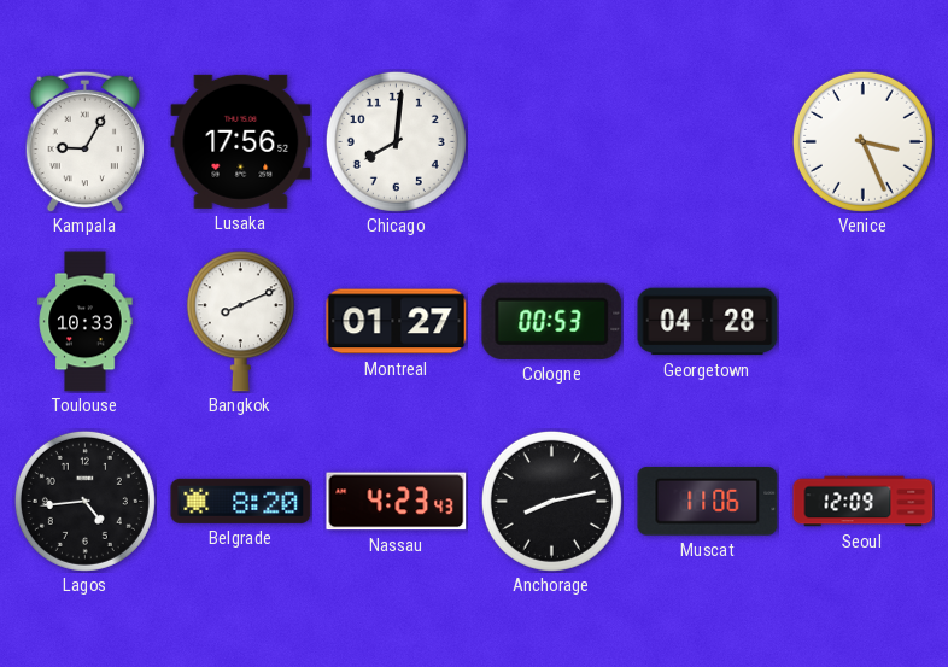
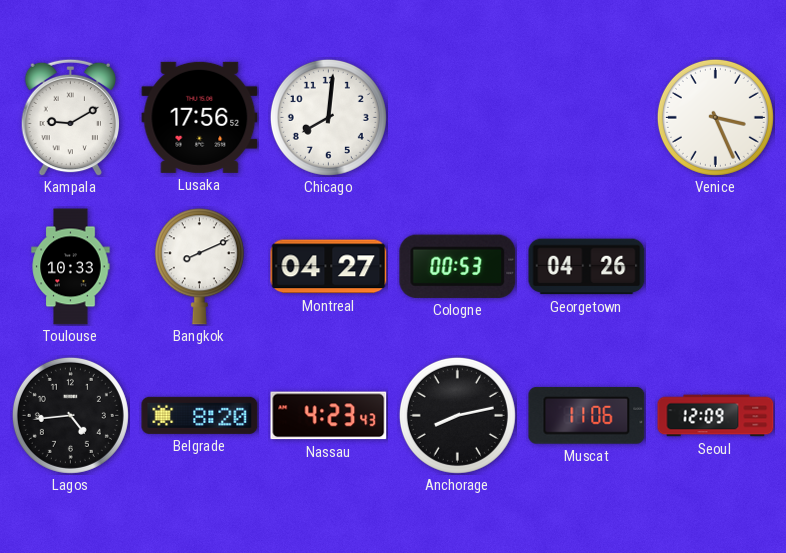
Kampala: 9:05 -> 9:10 (70, 117)
Montreal: 01:27 -> 04:27 (329, 267)
Georgetown: 04:28 -> 04:26 (587, 267)
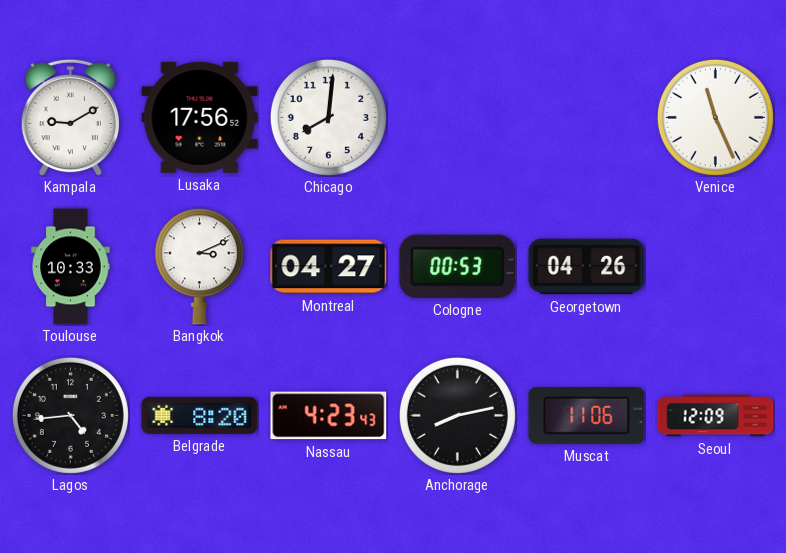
Venice: 3:26 -> 11:26 (715, 117)
Bangkok: 8:11 -> 3:11 (199, 267)
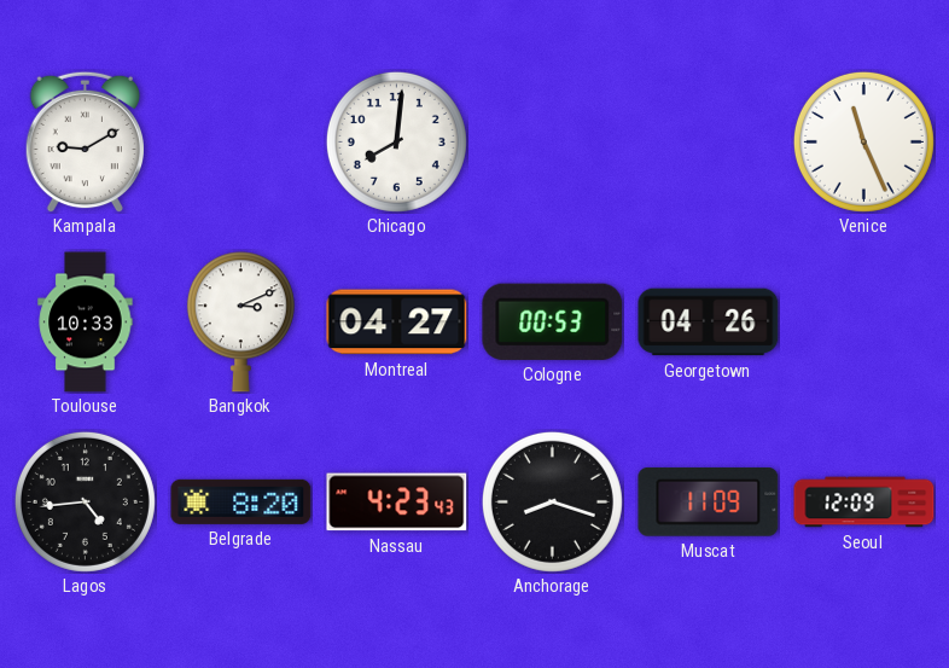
Lusaka: 17:56 -> none (200, 117)
Anchorage: 8:13 -> 8:18 (552, 501)
Muscat: 11:06 -> 11:09 (709, 501)
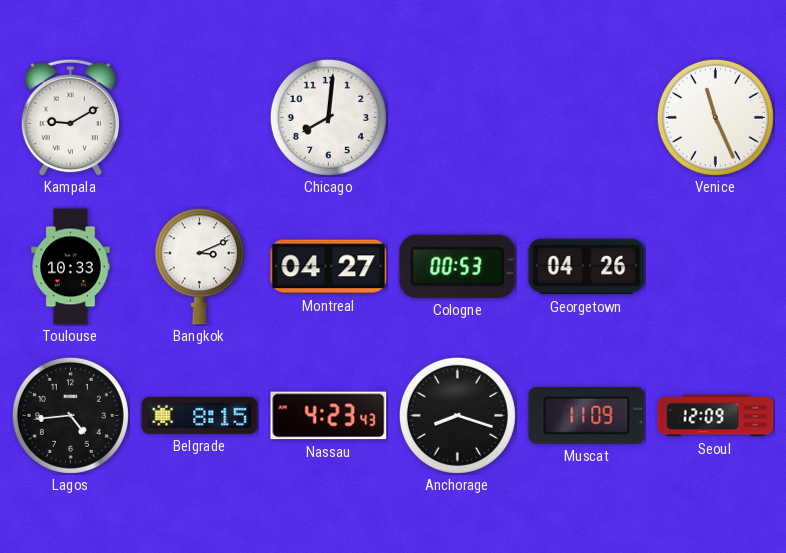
Belgrade: 8:20 -> 8:15 (200, 415)
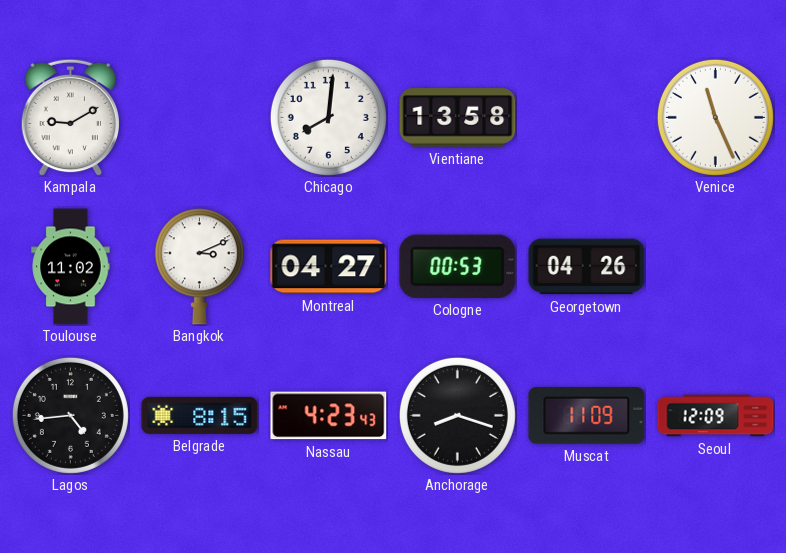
Vientiane: none -> 13:58 (458, 118)
Toulouse: 10:33 -> 11:02 (71, 267)
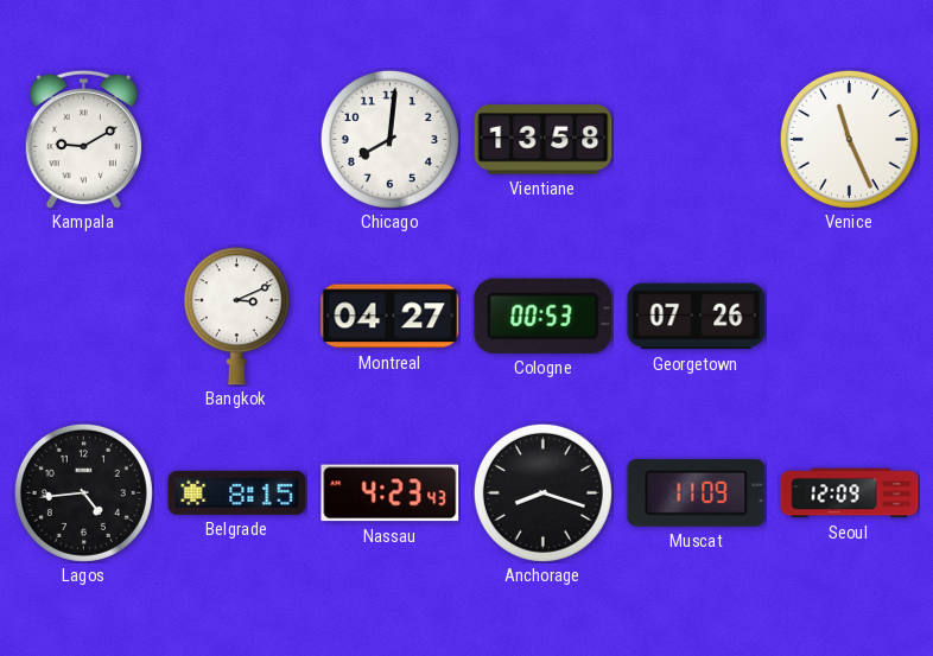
Toulouse: 11:02 -> none (71, 267)
Georgetown: 04:26 -> 07:26 (697, 317)
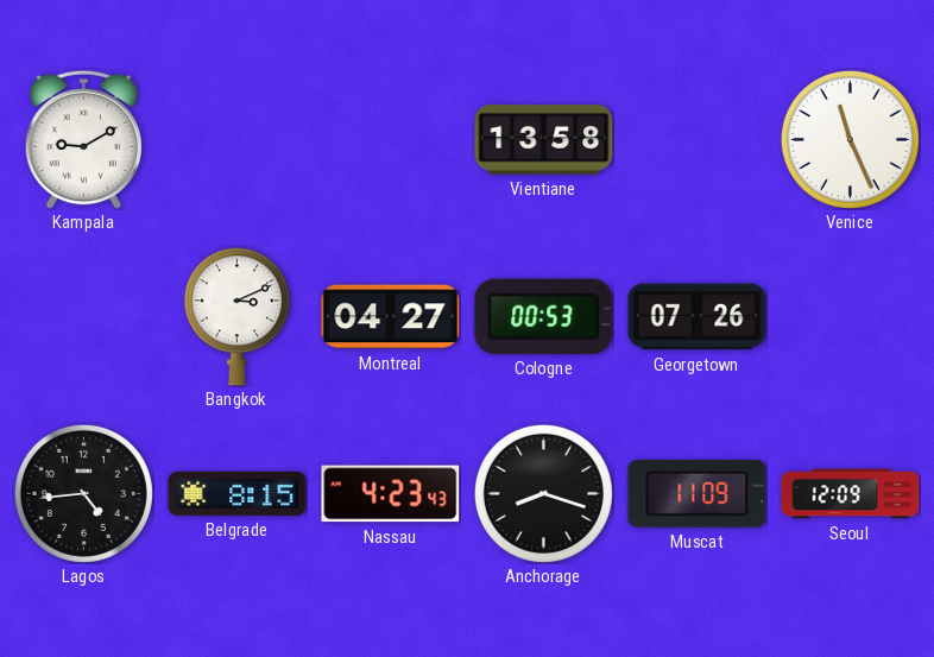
Chicago: 8:01 -> none (389, 139)
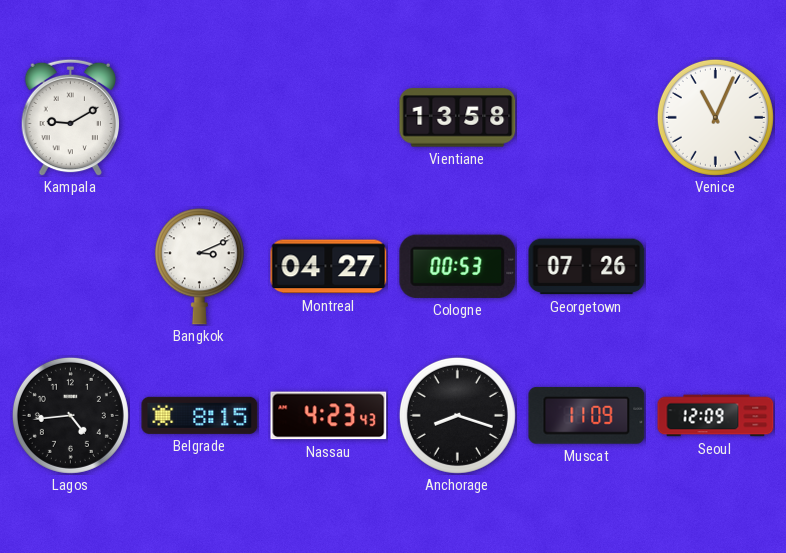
Venice: 11:26 -> 11:04 (715, 117)
